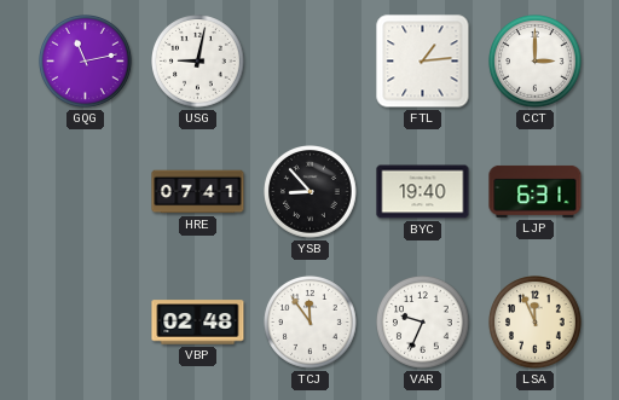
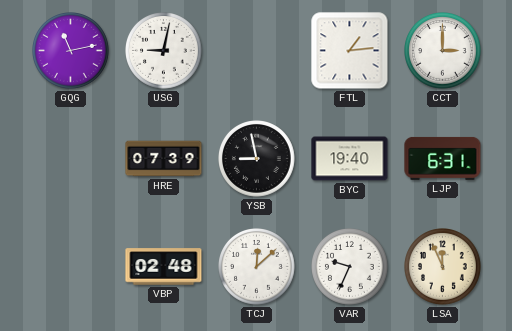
HRE: 07:41 -> 07:39 (164, 159)
YSB: 8:53 -> 8:58 (257, 159)
TCJ: 11:54 -> 12:08 (257, 267)
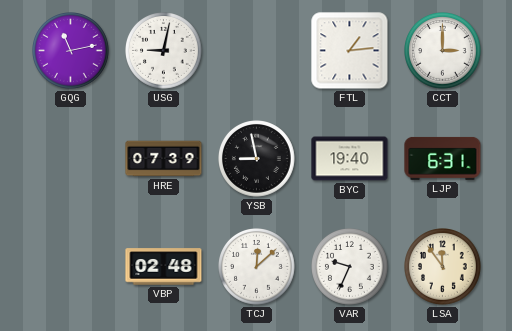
LSA: 11:56 -> 11:54 (443, 267)
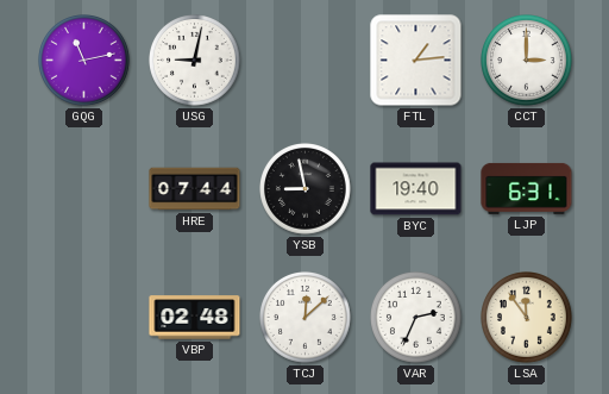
HRE: 07:39 -> 07:44 (195, 189)
VAR: 9:34 -> 2:34 (416, 318)
